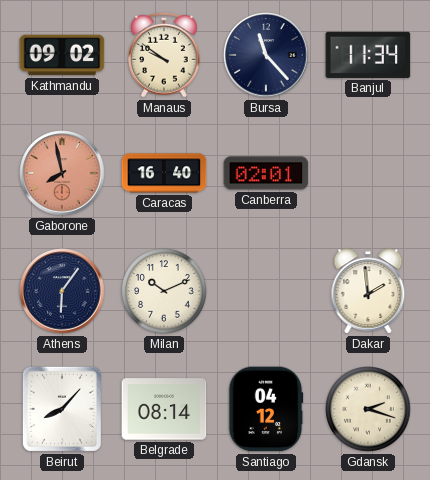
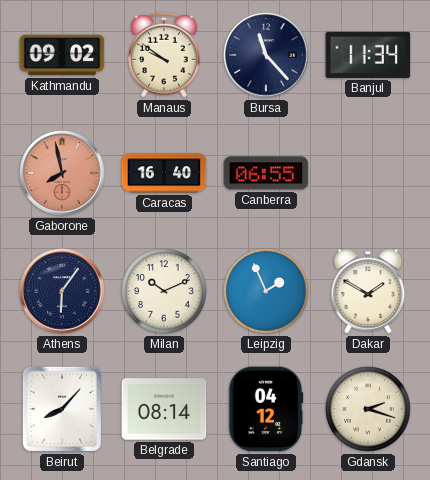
Canberra: 02:01 -> 06:55 (266, 173)
Leipzig: none -> 1:56 (266, 291)
Dakar: 1:59 -> 1:50 (368, 291)
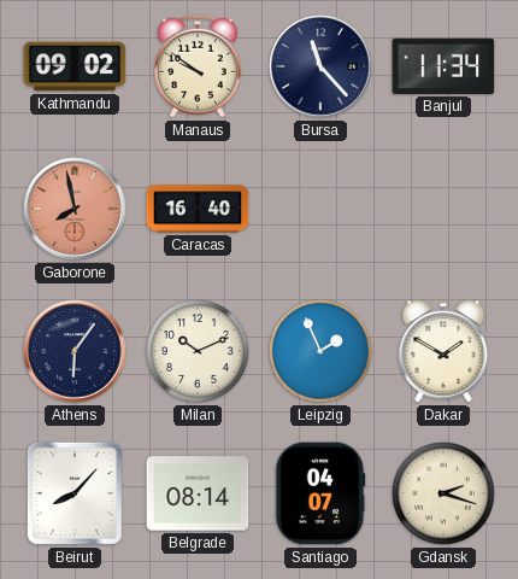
Canberra: 06:55 -> none (266, 173)
Santiago: 04:12 -> 04:07 (320, 493)
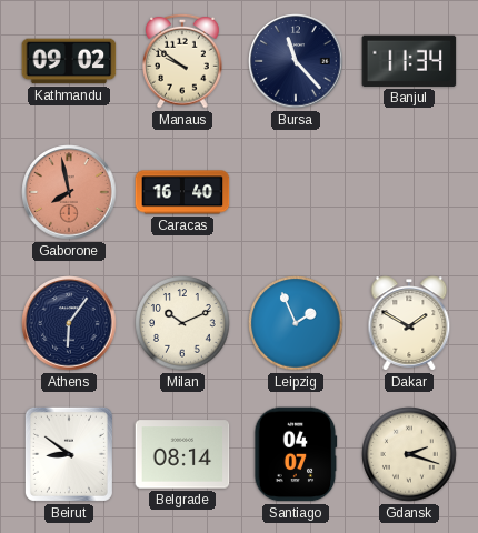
Beirut: 8:07 -> 8:51 (69, 454)
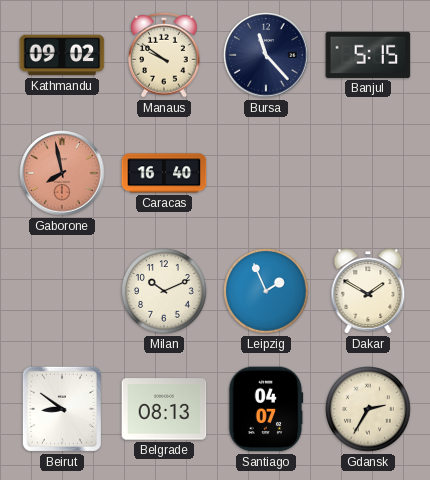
Banjul: 11:34 -> 5:15 (368, 55)
Athens: 6:06 -> none (69, 323)
Belgrade: 08:14 -> 08:13 (164, 409)
Gdansk: 2:18 -> 2:35 (368, 409)
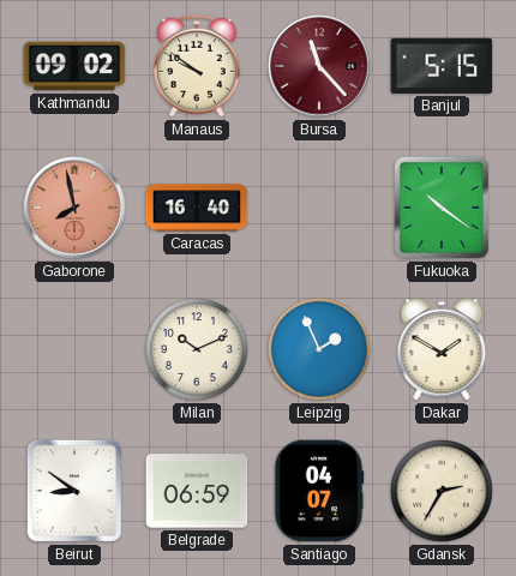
Bursa dial: navy -> burgundy (319, 66)
Fukuoka: none -> 10:21 (442, 208)
Belgrade: 08:13 -> 06:59 (197, 491)
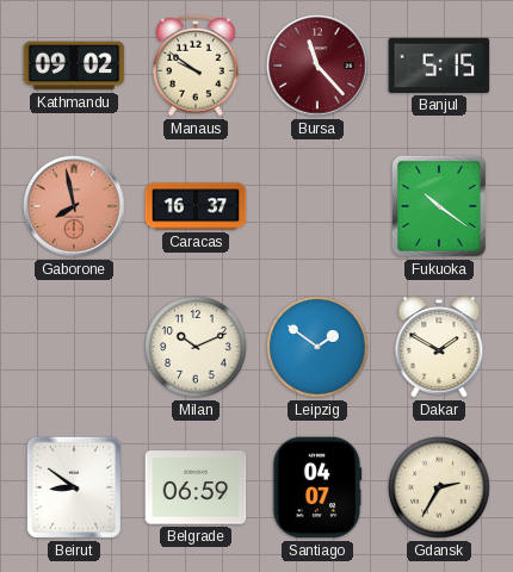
Caracas: 16:40 -> 16:37 (196, 206)
Leipzig: 1:56 -> 1:51 (317, 347)
